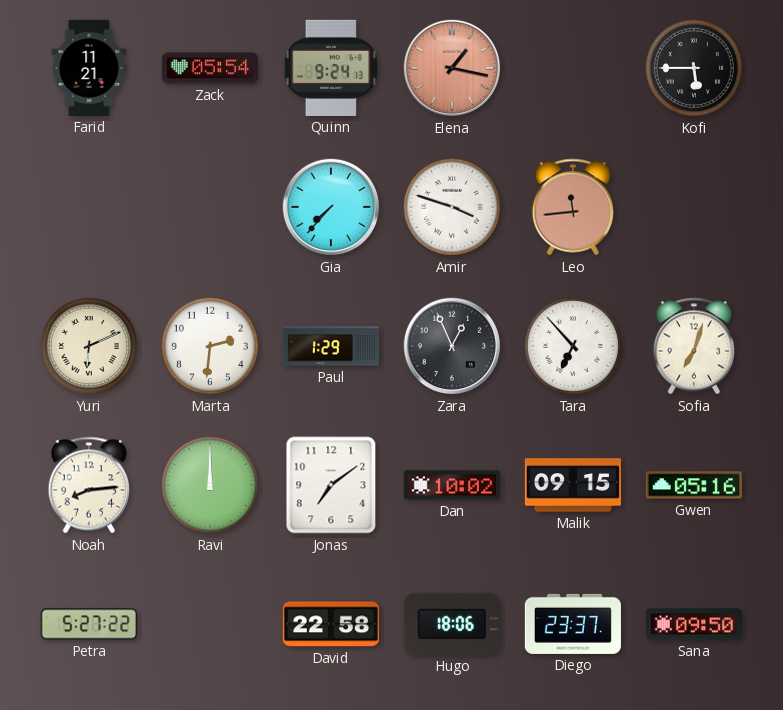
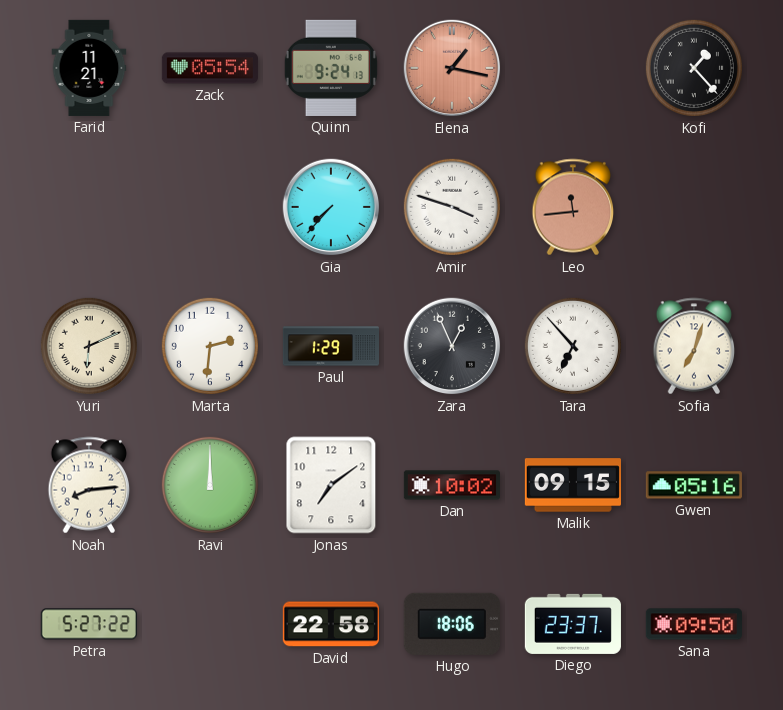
Kofi: 5:45 -> 1:23 (694, 68)
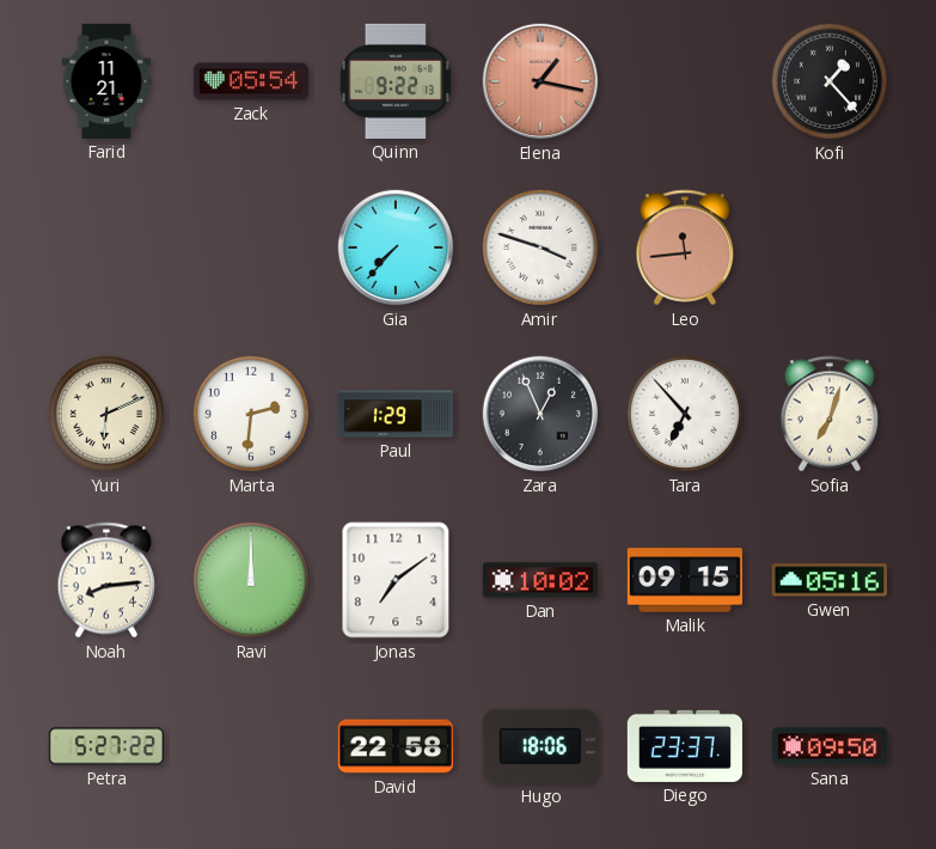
Quinn: 9:24 -> 9:22 (396, 81)
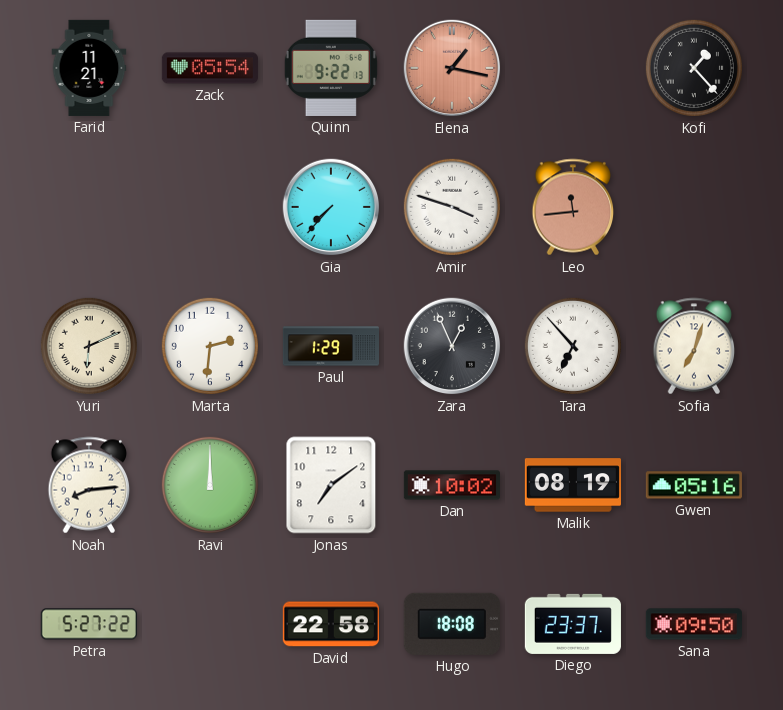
Malik: 09:15 -> 08:19 (573, 485)
Hugo: 18:06 -> 18:08 (452, 624)
